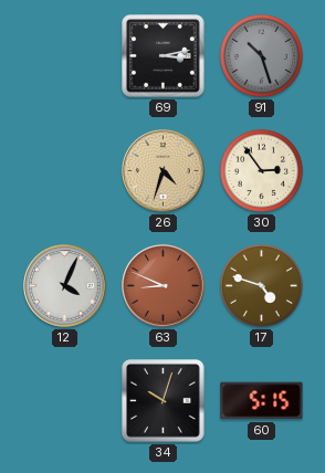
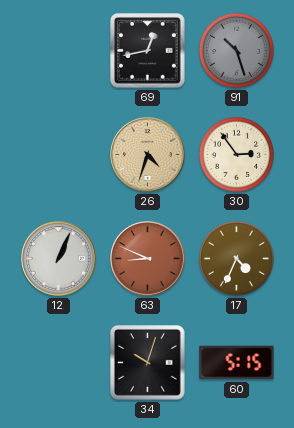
69: 3:13 -> 12:43 (148, 51)
12: 4:04 -> 1:04 (59, 259)
17: 4:48 -> 4:34 (236, 258)
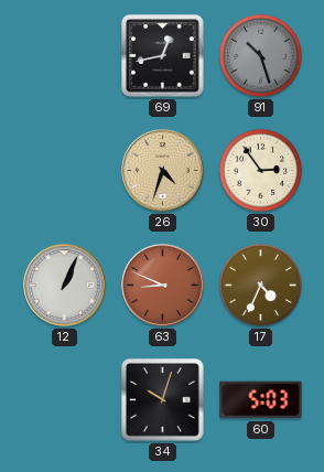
60: 5:15 -> 5:03 (261, 400)
